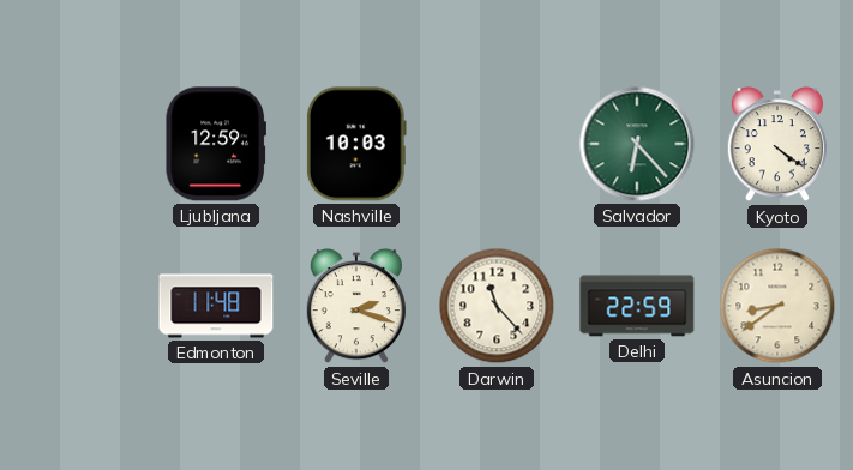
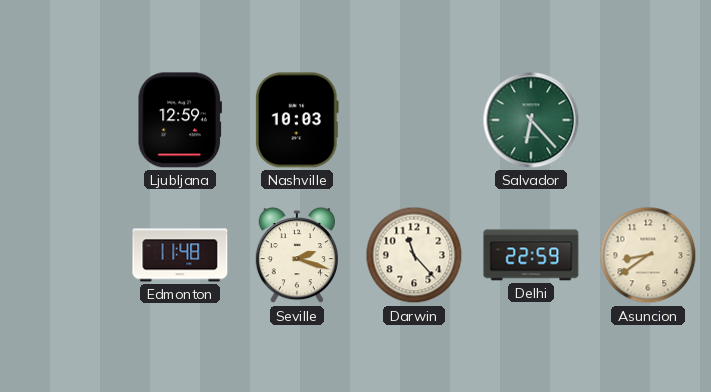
Kyoto: 4:21 -> none (777, 145)
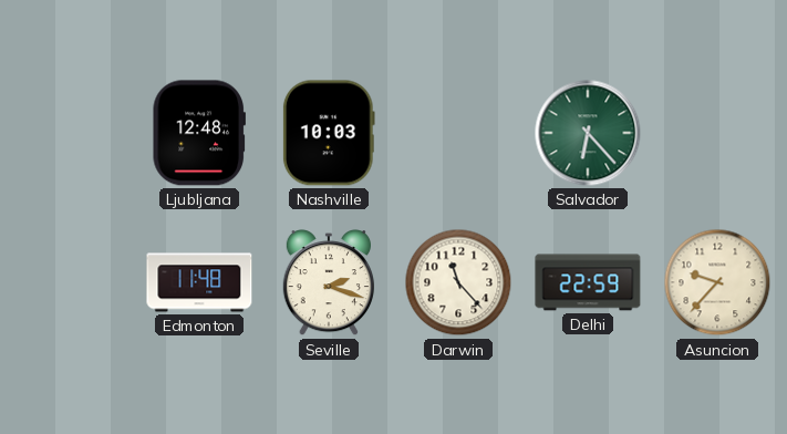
Ljubljana: 12:59 -> 12:48 (199, 133)
Asuncion: 8:39 -> 9:37 (717, 282)
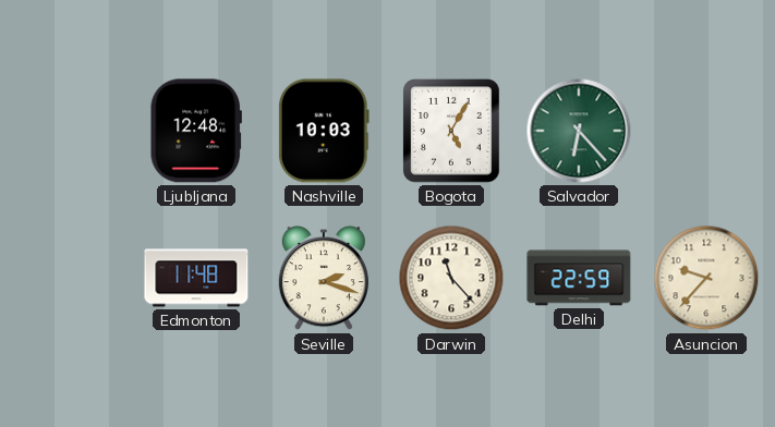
Bogota: none -> 5:05 (452, 131)
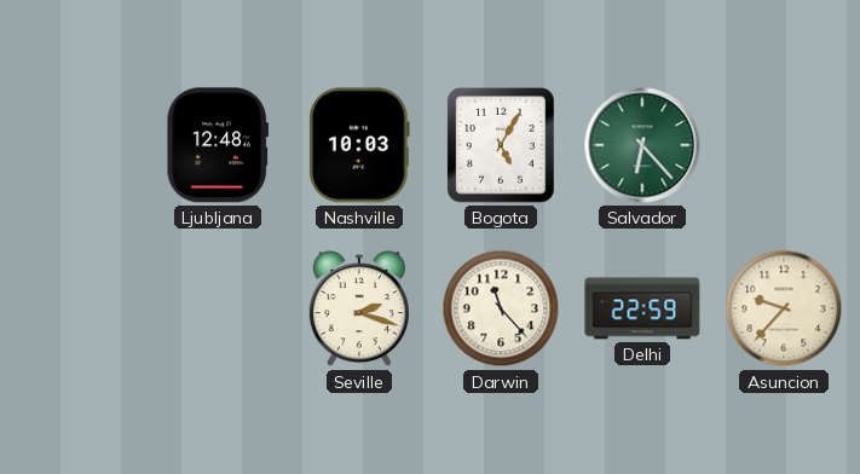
Edmonton: 11:48 -> none (196, 278)
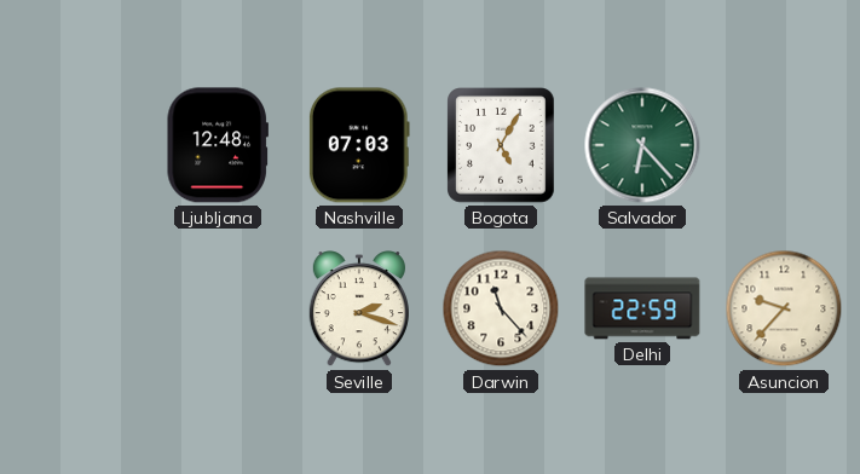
Nashville: 10:03 -> 07:03 (359, 145)
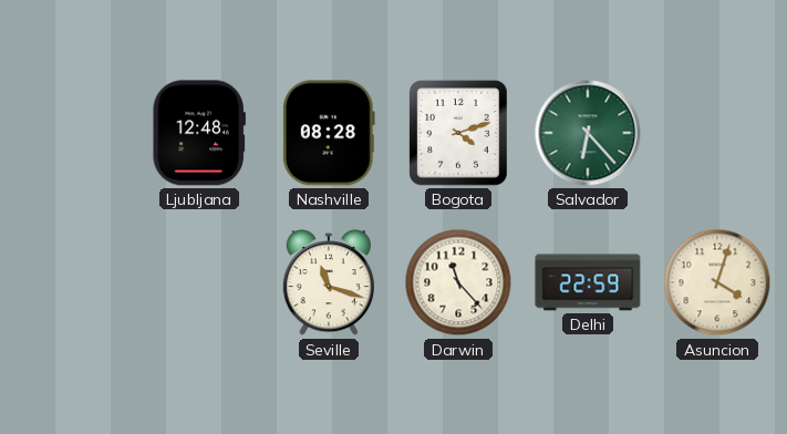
Nashville: 07:03 -> 08:28 (329, 133)
Bogota: 5:05 -> 4:12 (459, 133)
Seville: 2:18 -> 11:18 (329, 283)
Asuncion: 9:37 -> 4:03 (717, 282)
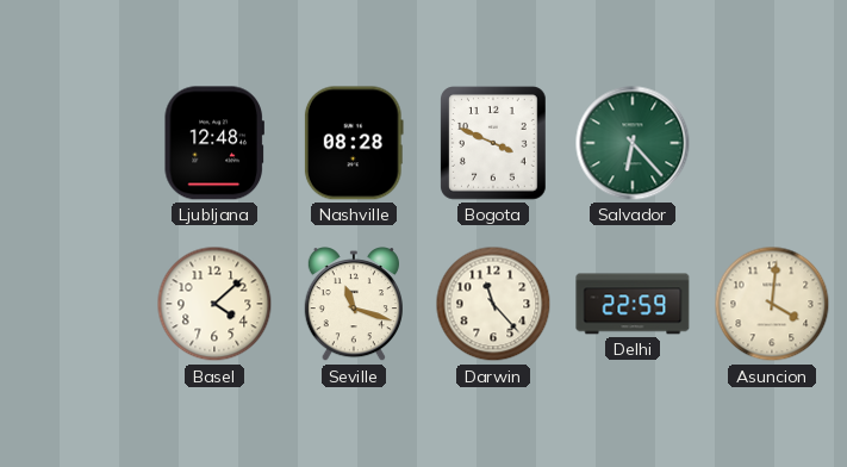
Bogota: 4:12 -> 3:49 (494, 143)
Basel: none -> 4:08 (214, 304)
Asuncion: 4:03 -> 4:01 (772, 304)
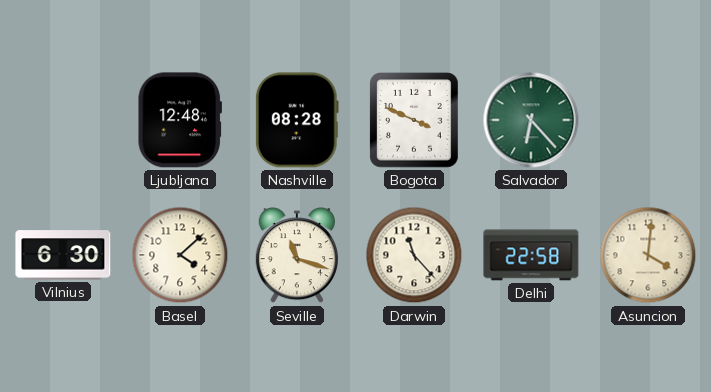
Vilnius: none -> 6:30 (63, 255)
Delhi: 22:59 -> 22:58 (531, 255)
